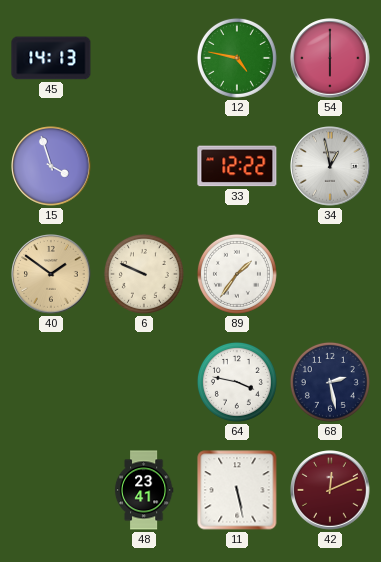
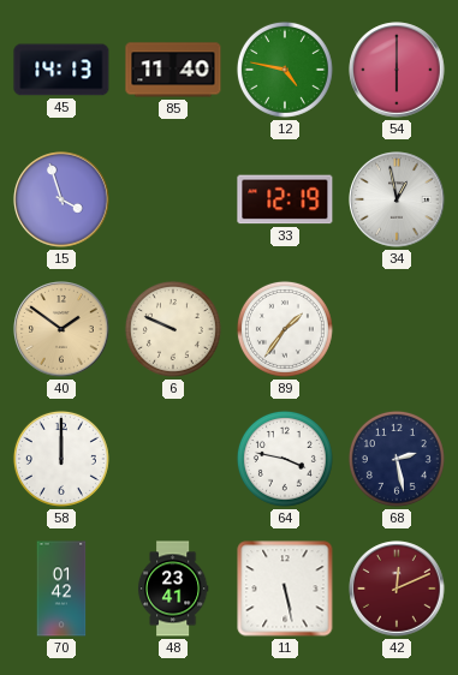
85: none -> 11:40 (173, 70)
33: 12:22 -> 12:19 (285, 199)
58: none -> 12:00 (61, 459)
70: none -> 01:42 (61, 589)
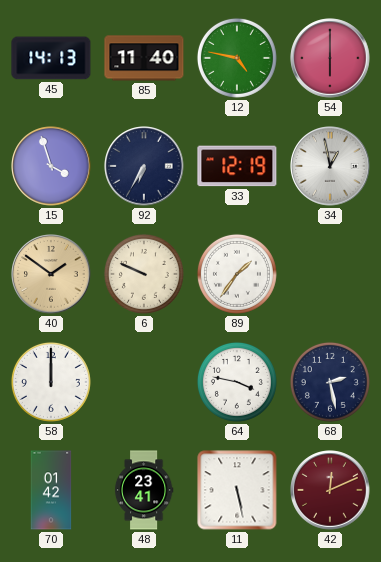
92: none -> 6:35 (144, 166)
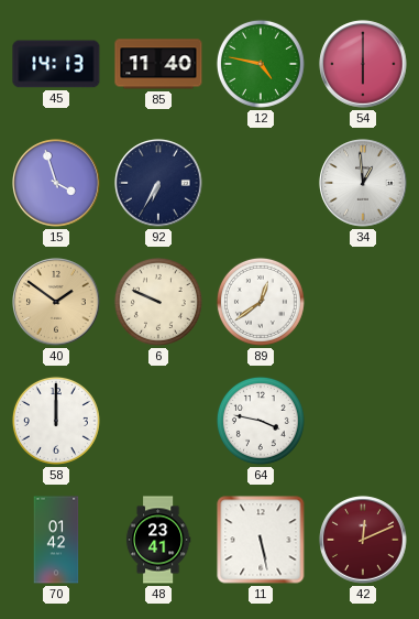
33: 12:19 -> none (237, 166)
34: 12:58 -> 12:59 (363, 183)
89: 1:36 -> 12:39 (261, 302)
68: 2:28 -> none (330, 382)
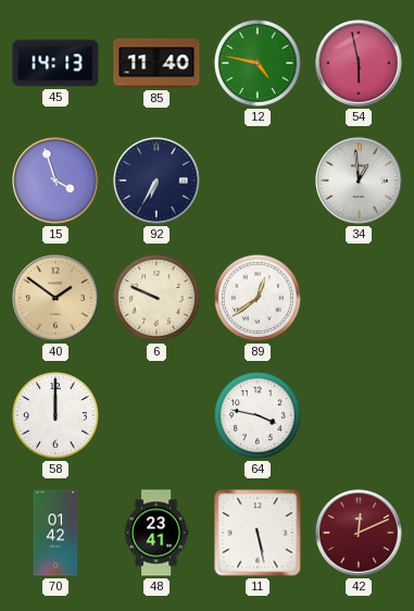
54: 6:00 -> 5:58 (359, 63)
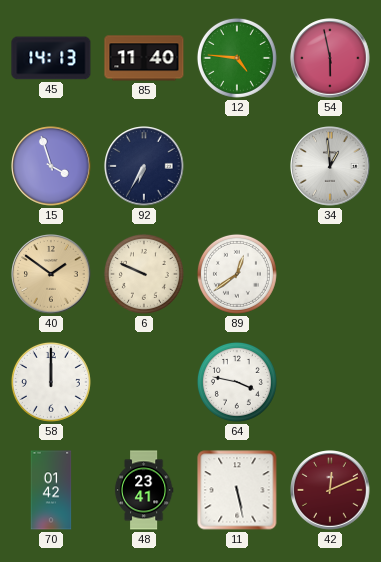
12: 4:47 -> 4:46 (237, 58)
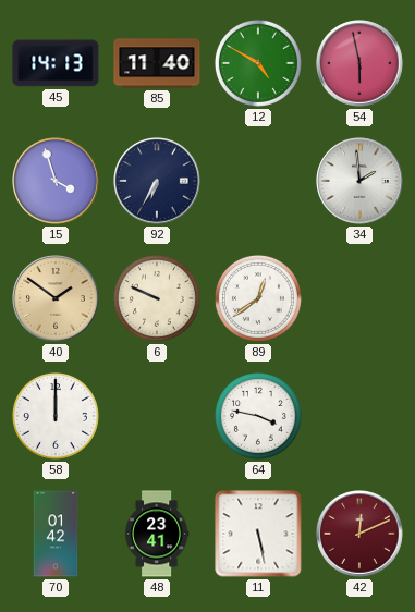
12: 4:46 -> 4:50 (258, 63)
34: 12:59 -> 1:59 (359, 181)
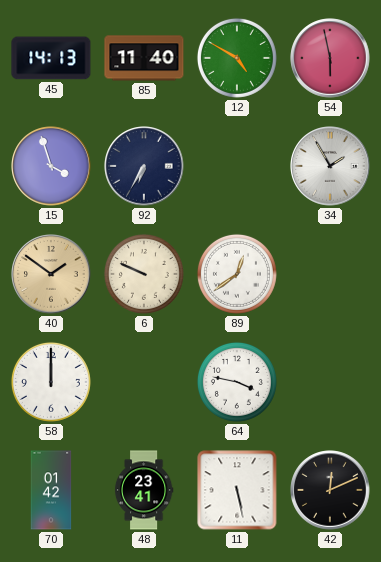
34: 1:59 -> 1:55 (330, 166)
42 dial: burgundy -> black (330, 490)
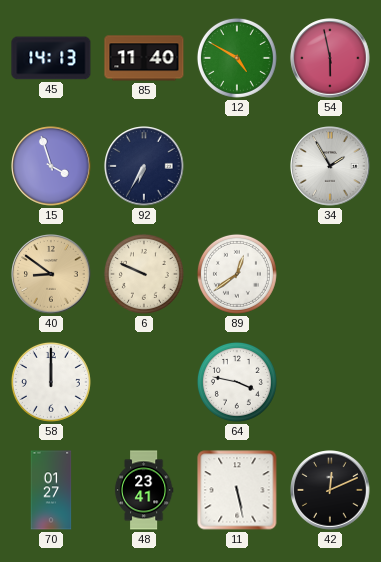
40: 1:51 -> 8:51 (51, 274)
70: 01:42 -> 01:27 (51, 490)
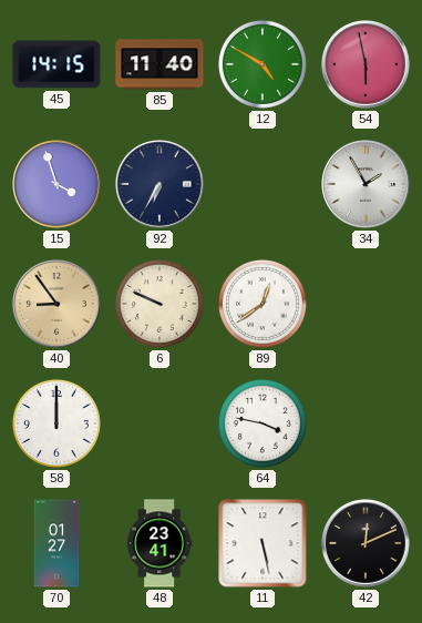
45: 14:13 -> 14:15 (56, 64)
40: 8:51 -> 8:54 (56, 304)
